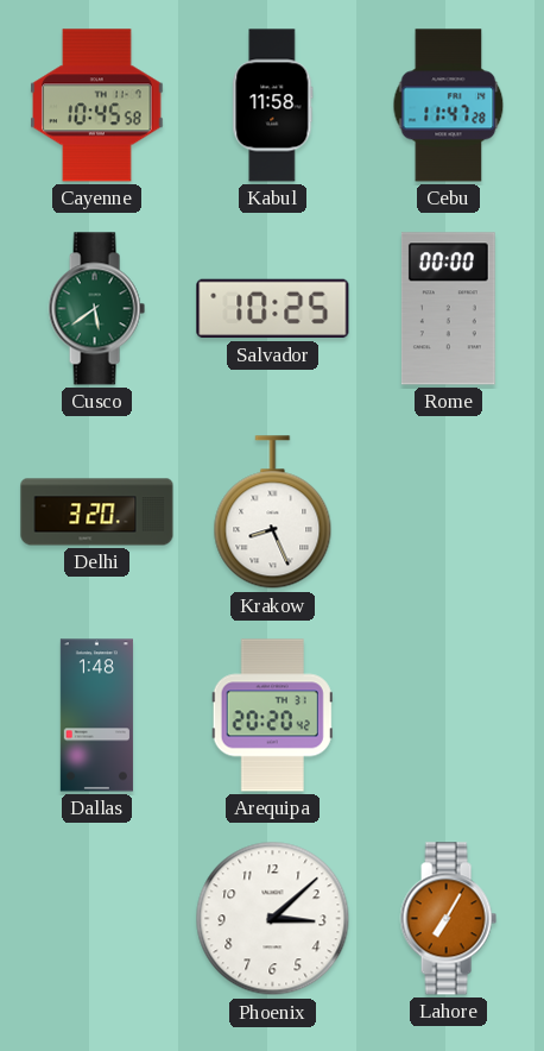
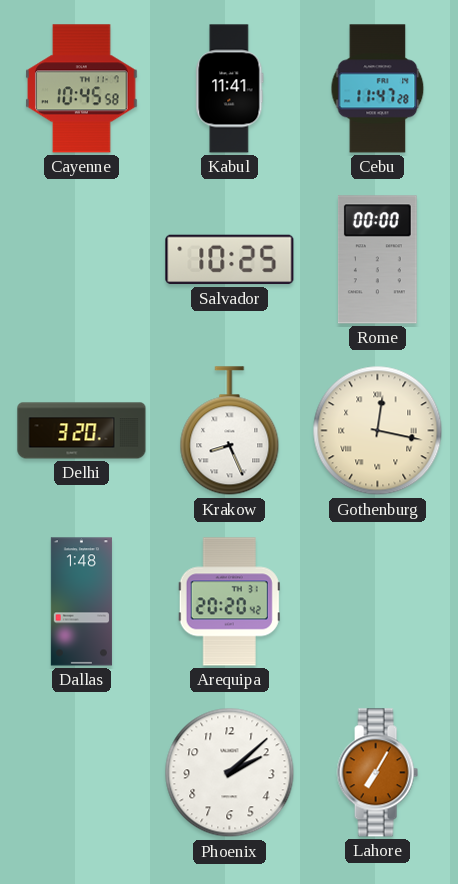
Kabul: 11:58 -> 11:41 (230, 89)
Cusco: 5:39 -> none (96, 309)
Gothenburg: none -> 12:17 (378, 431)
Phoenix: 3:08 -> 2:08 (230, 773)
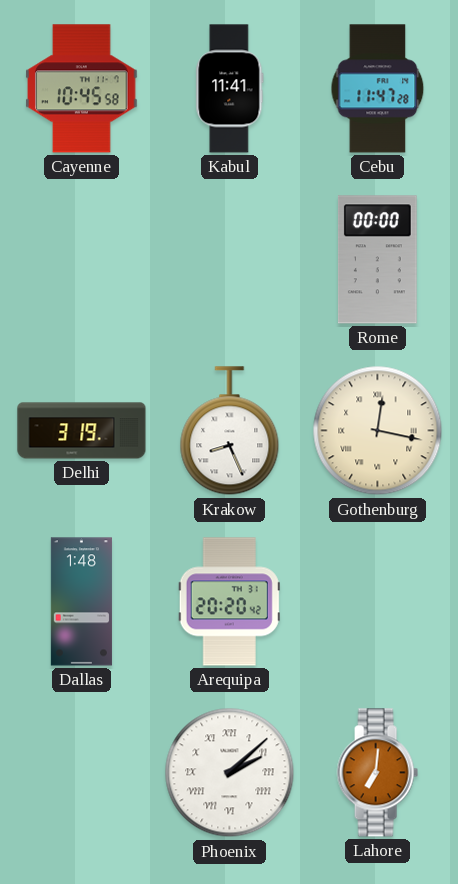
Salvador: 10:25 -> none (230, 260)
Delhi: 3:20 -> 3:19 (82, 431)
Phoenix numerals: Arabic -> Roman (230, 773)
Lahore: 7:05 -> 7:01 (377, 773)
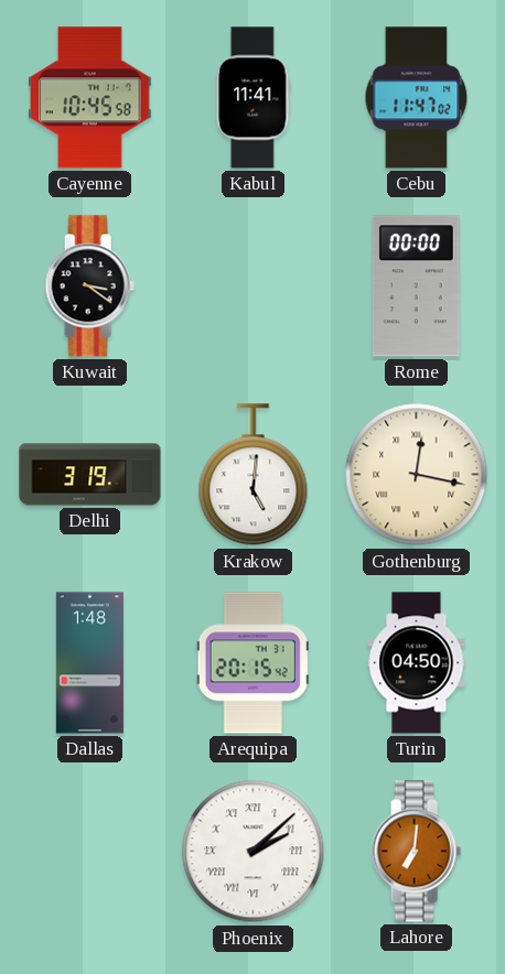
Cebu: 11:47:28 -> 11:47:02 (417, 98)
Kuwait: none -> 3:21 (89, 286)
Krakow: 8:26 -> 5:01 (254, 475)
Arequipa: 20:20 -> 20:15 (253, 663)
Turin: none -> 04:50 (417, 663)
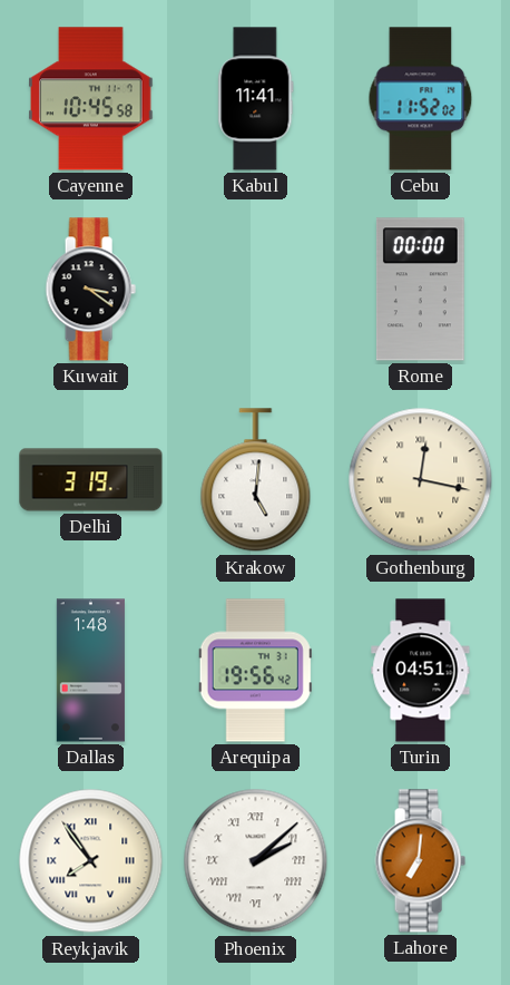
Cebu: 11:47 -> 11:52 (421, 99)
Arequipa: 20:15 -> 19:56 (255, 671)
Turin: 04:50 -> 04:51 (421, 671)
Reykjavik: none -> 7:54 (91, 861)
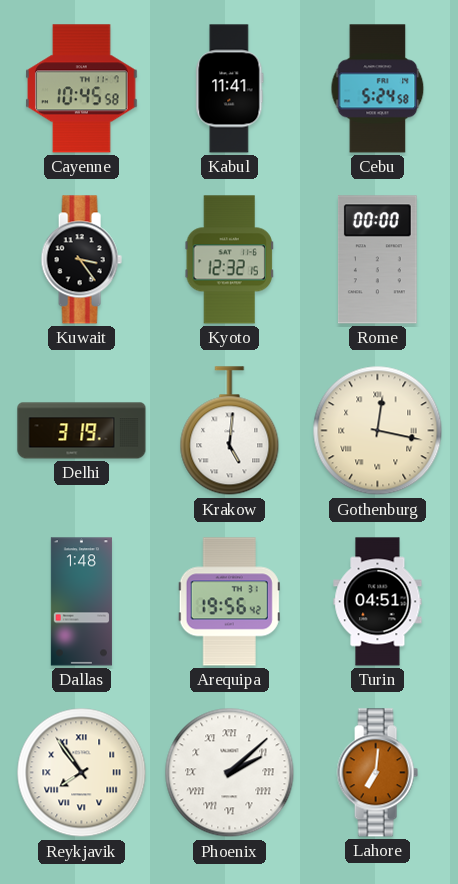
Cebu: 11:52 -> 5:24 (378, 89)
Kuwait: 3:21 -> 3:24 (81, 260)
Kyoto: none -> 12:32 (229, 260)
